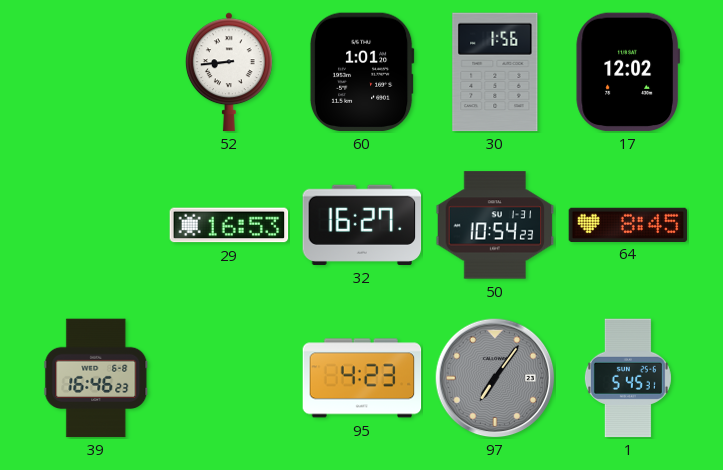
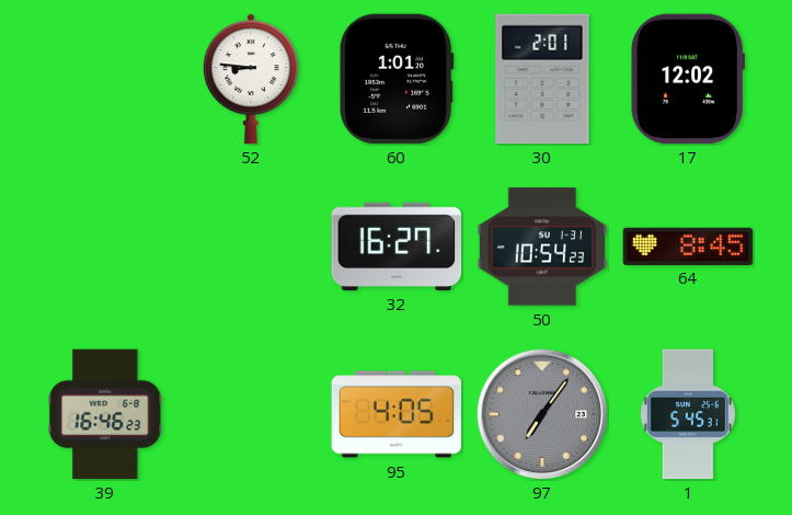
52: 8:44 -> 8:46 (251, 79)
30: 1:56 -> 2:01 (542, 79)
29: 16:53 -> none (229, 225)
95: 4:23 -> 4:05 (397, 414)
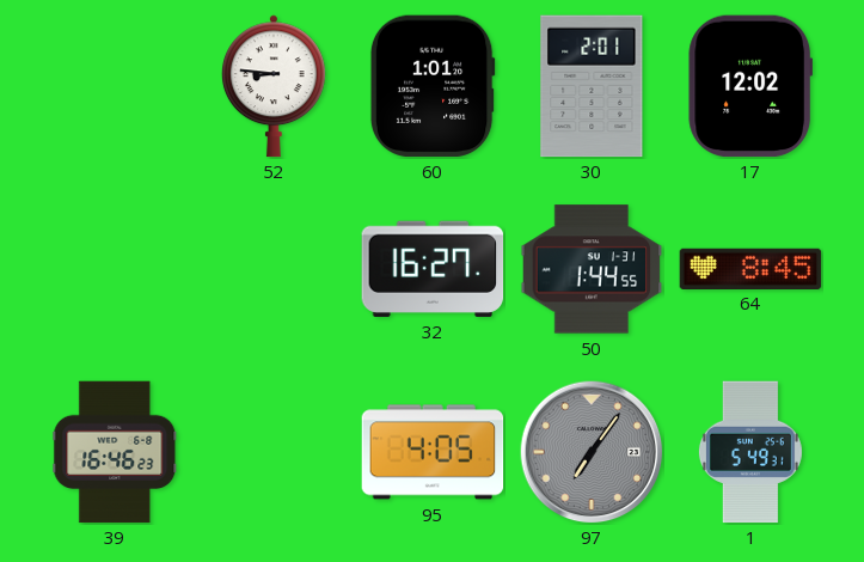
50: 10:54 -> 1:44 (592, 269)
1: 5:45 -> 5:49 (750, 452)
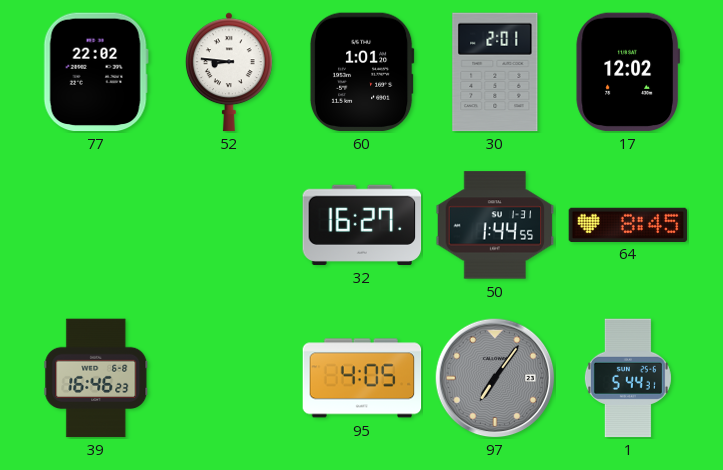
77: none -> 22:02 (96, 72)
1: 5:49 -> 5:44 (628, 378)
